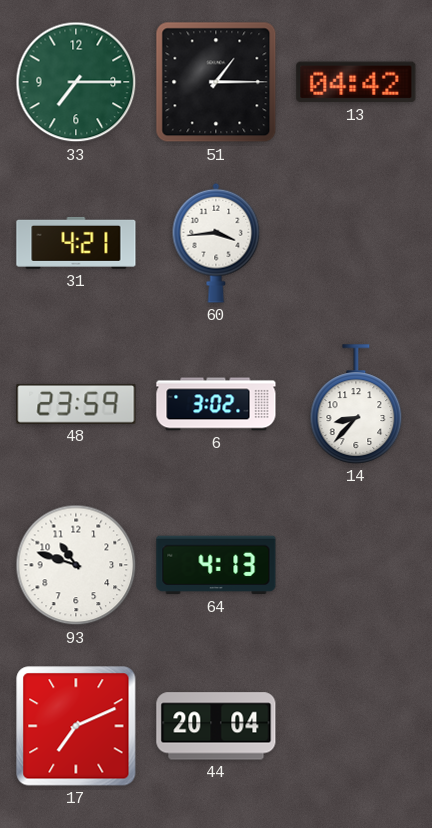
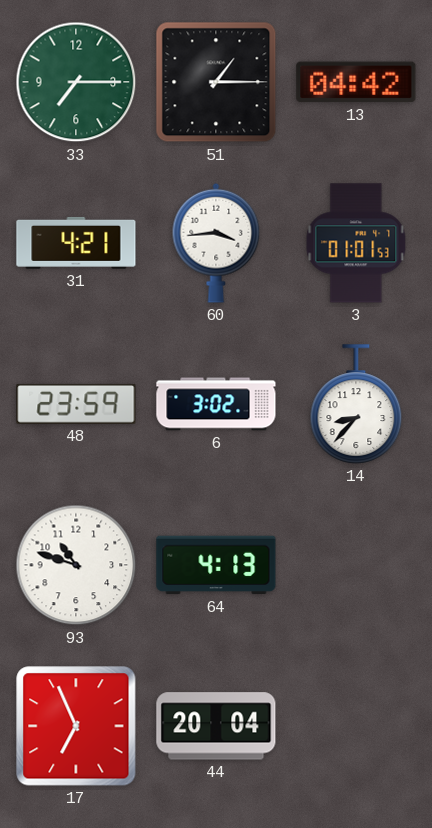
3: none -> 01:01 (356, 243)
17: 7:11 -> 6:56 (76, 726)
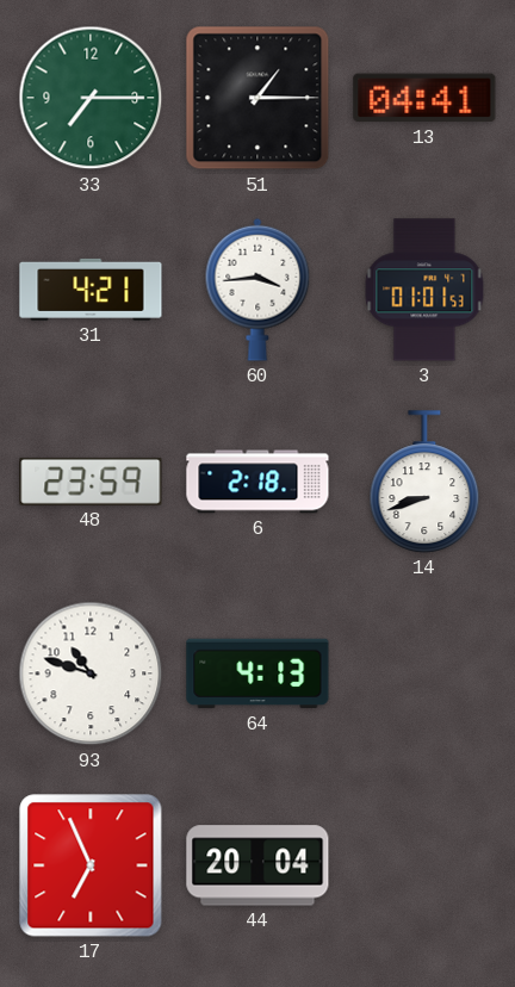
13: 04:42 -> 04:41 (424, 98)
6: 3:02 -> 2:18 (257, 482)
14: 8:37 -> 8:42 (424, 482)
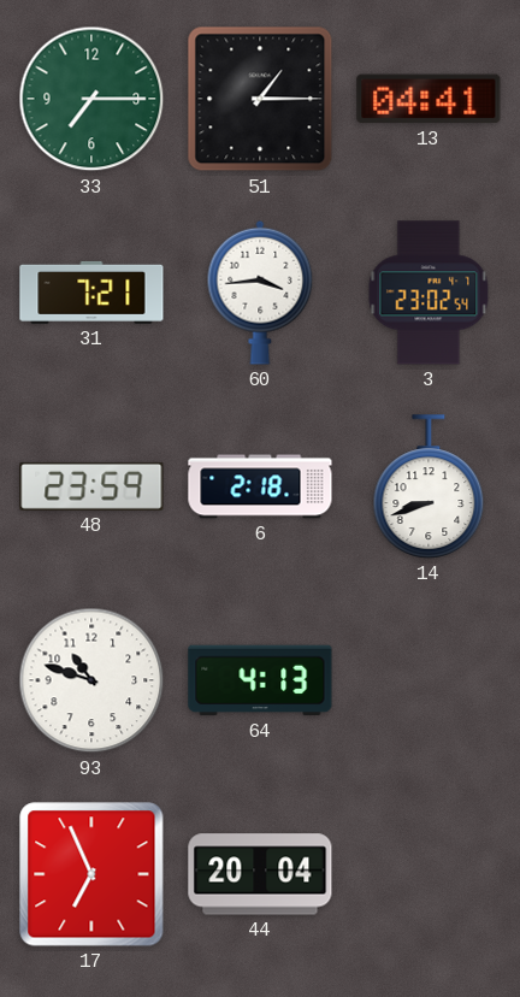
31: 4:21 -> 7:21 (91, 293)
3: 01:01 -> 23:02 (429, 293)
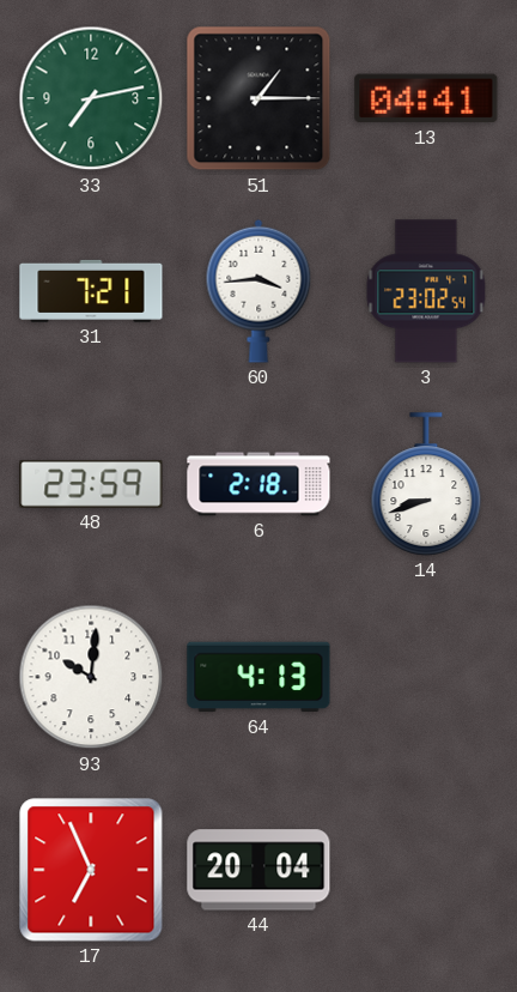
33: 7:15 -> 7:13 (91, 98)
93: 10:48 -> 10:01 (91, 677)
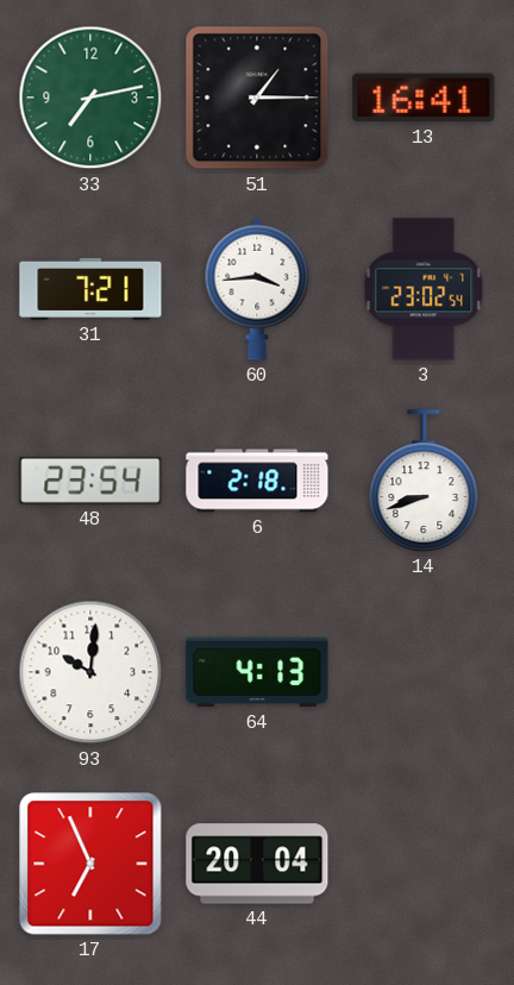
13: 04:41 -> 16:41 (424, 98)
48: 23:59 -> 23:54 (90, 481)
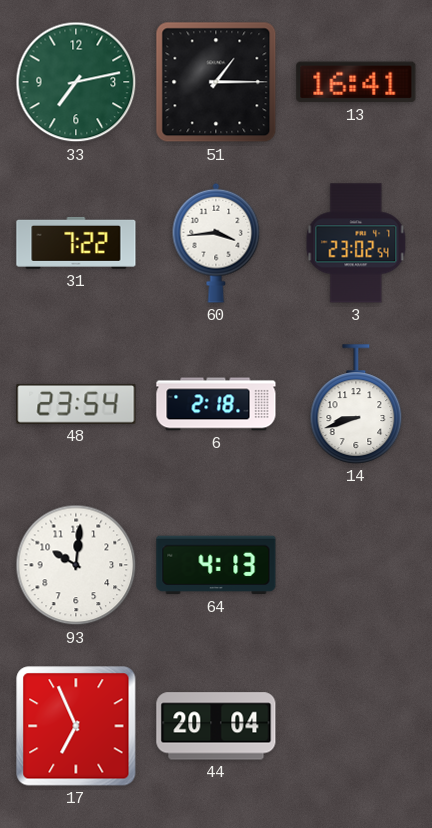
31: 7:21 -> 7:22 (76, 243)
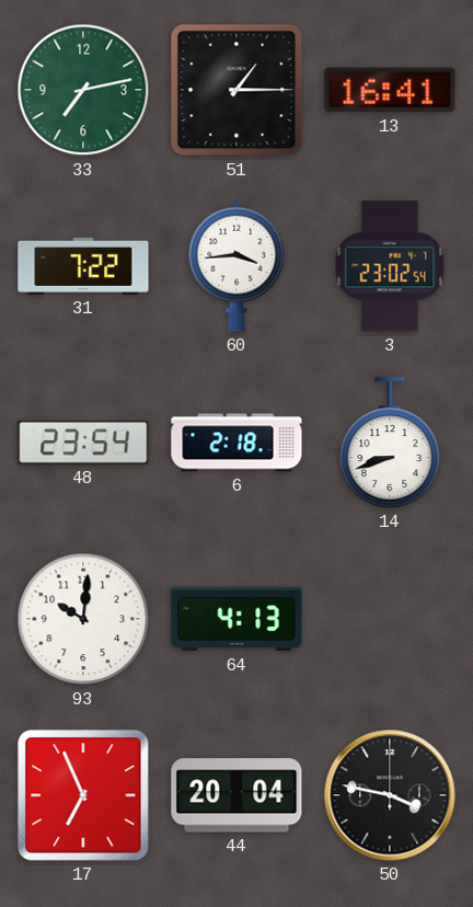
50: none -> 3:47 (390, 795)
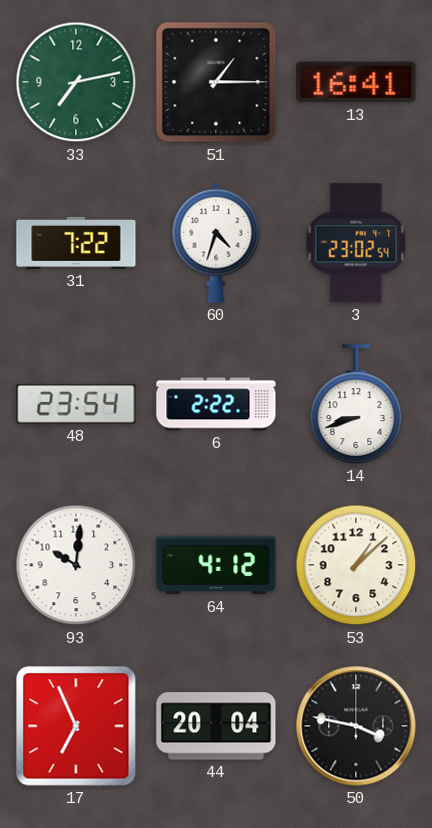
60: 3:44 -> 4:33 (216, 243)
6: 2:18 -> 2:22 (216, 404)
64: 4:13 -> 4:12 (216, 565)
53: none -> 1:08 (356, 565)
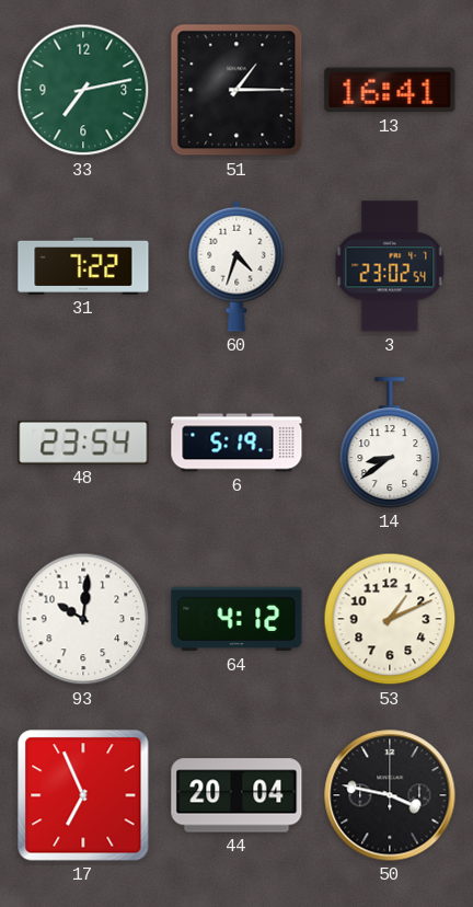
6: 2:22 -> 5:19 (236, 443)
14: 8:42 -> 8:39 (390, 443)
53: 1:08 -> 1:11 (390, 619)
